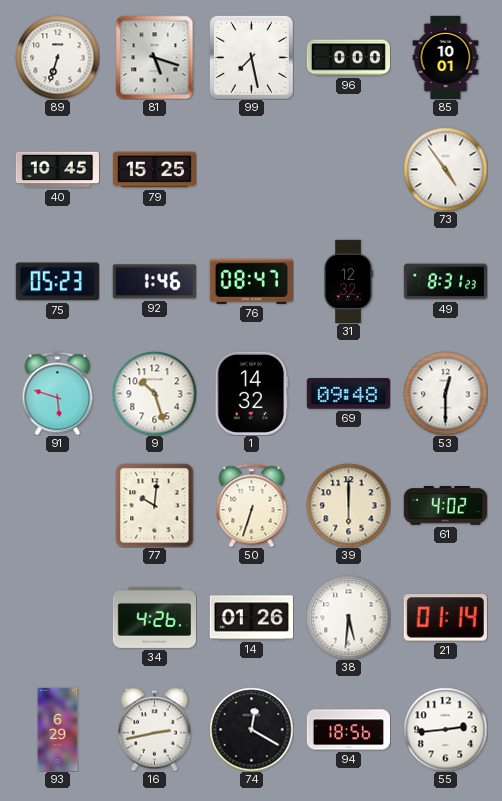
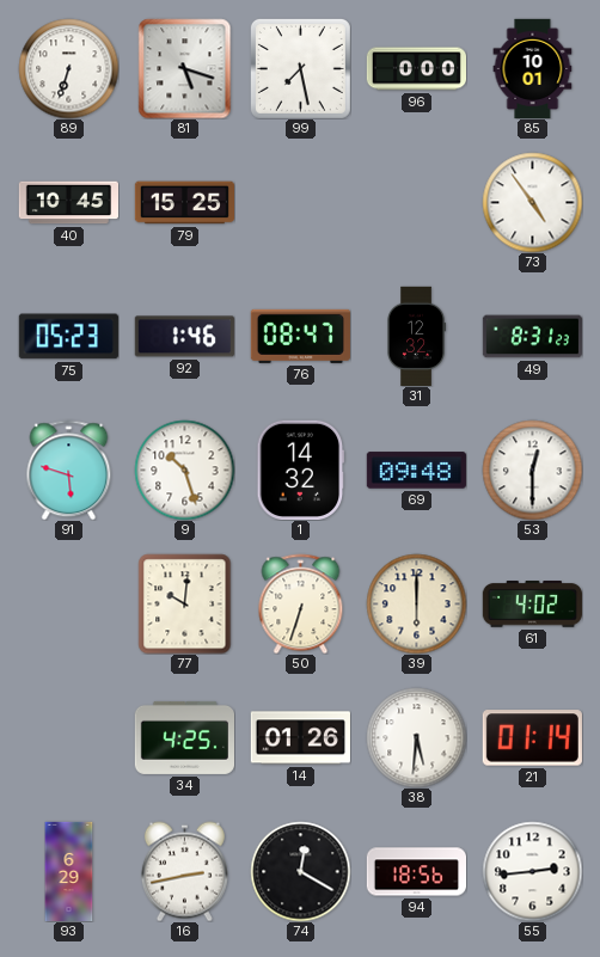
34: 4:26 -> 4:25 (184, 737)
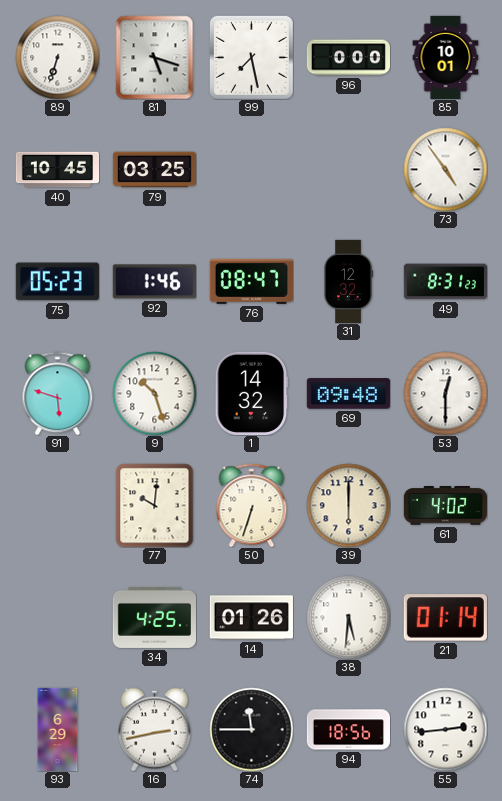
79: 15:25 -> 03:25 (154, 170)
74: 12:20 -> 11:45 (251, 729)
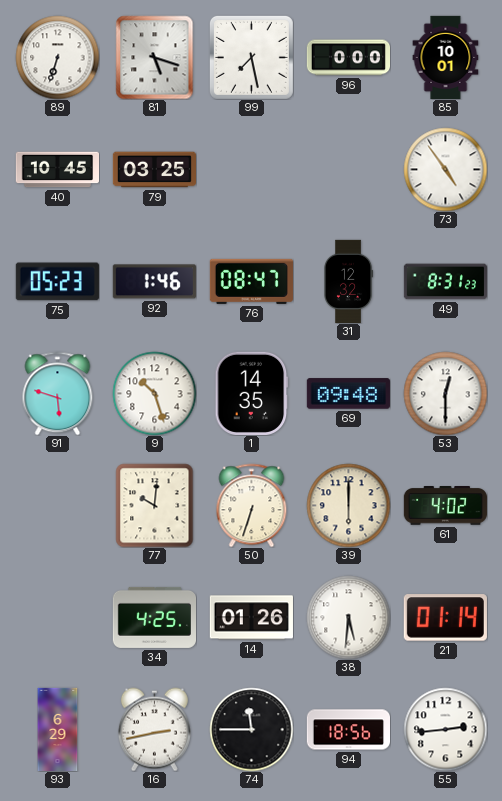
1: 14:32 -> 14:35 (252, 393)
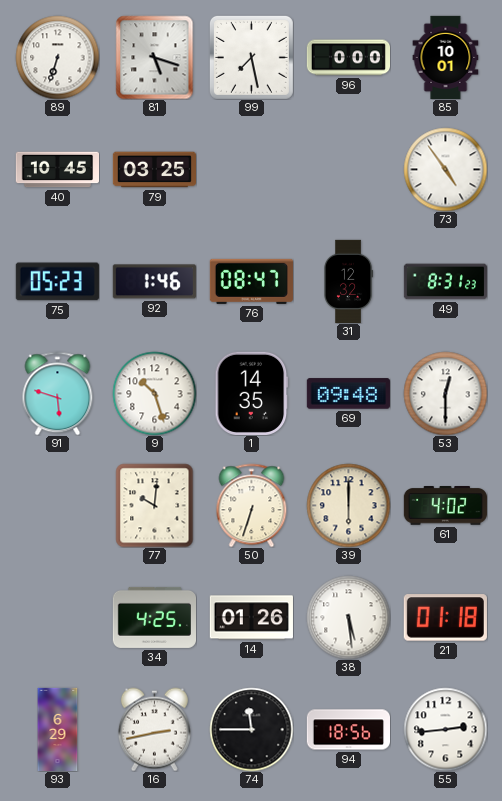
38: 5:31 -> 5:29 (348, 617)
21: 01:14 -> 01:18 (445, 618)
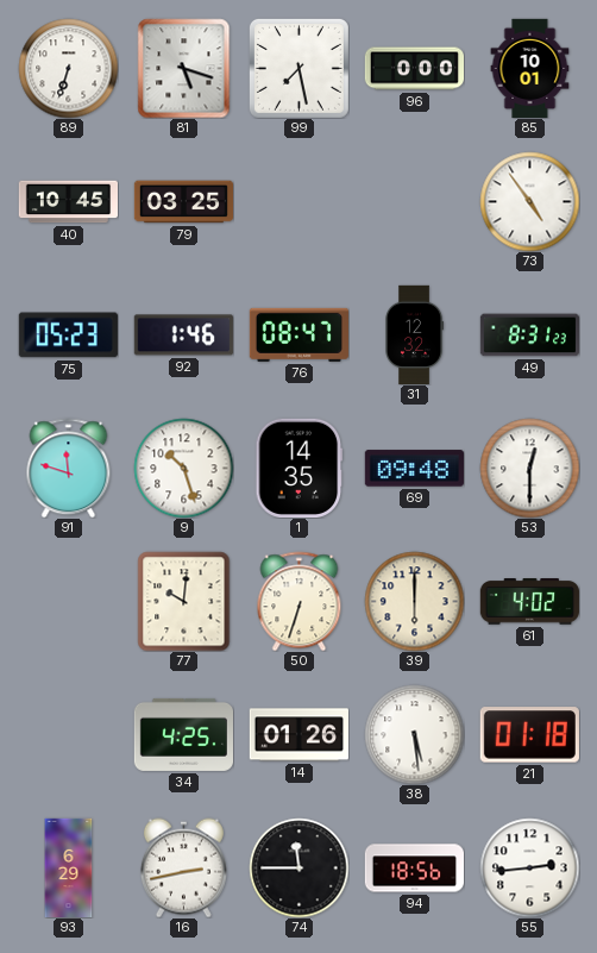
91: 5:48 -> 11:48 (69, 468)
